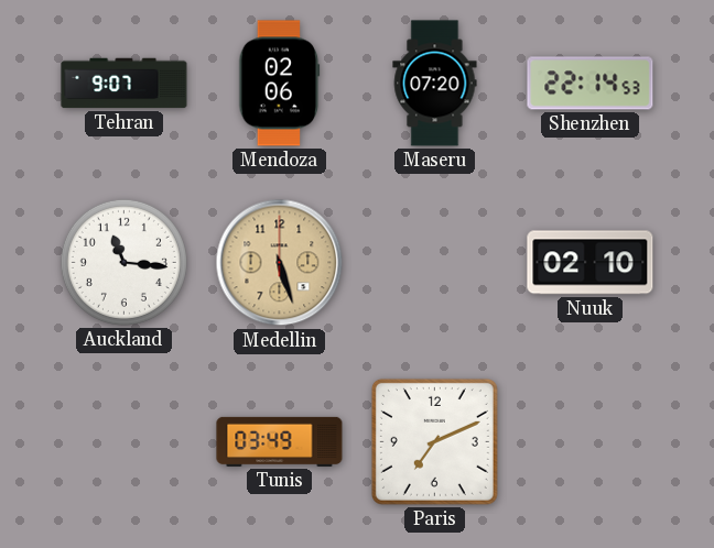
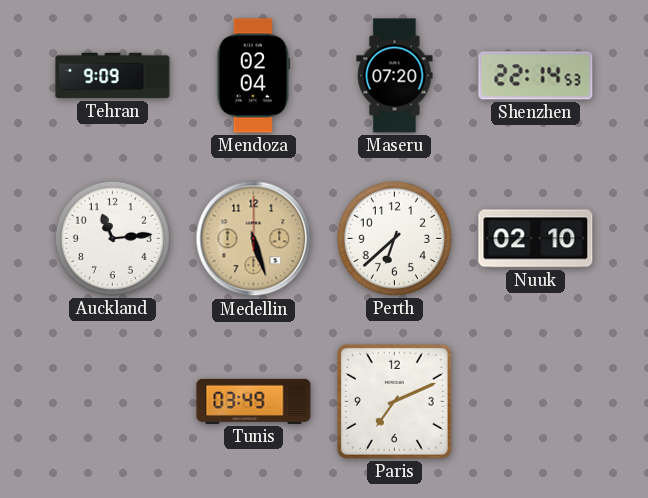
Tehran: 9:07 -> 9:09 (113, 76)
Mendoza: 02:06 -> 02:04 (254, 76)
Auckland: 11:16 -> 11:14 (112, 238)
Perth: none -> 6:38 (394, 238)
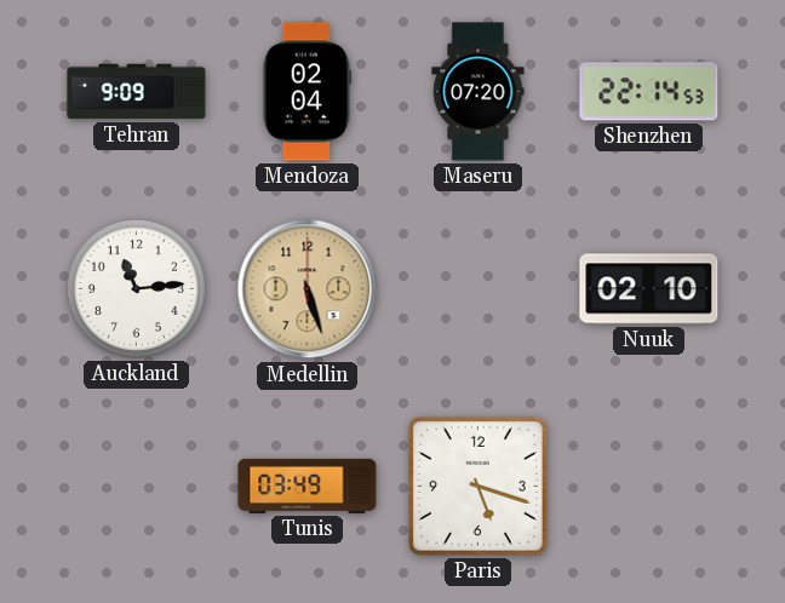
Perth: 6:38 -> none (394, 238)
Paris: 7:11 -> 5:18 (477, 486)
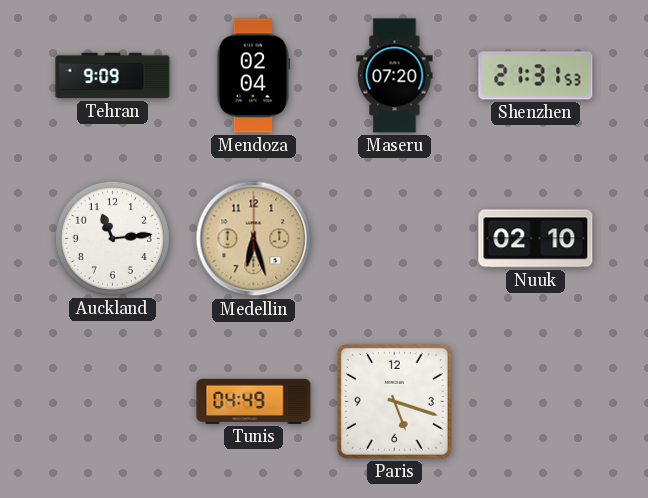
Shenzhen: 22:14 -> 21:31 (536, 76)
Medellin: 5:27 -> 6:27 (254, 239)
Tunis: 03:49 -> 04:49 (254, 401)
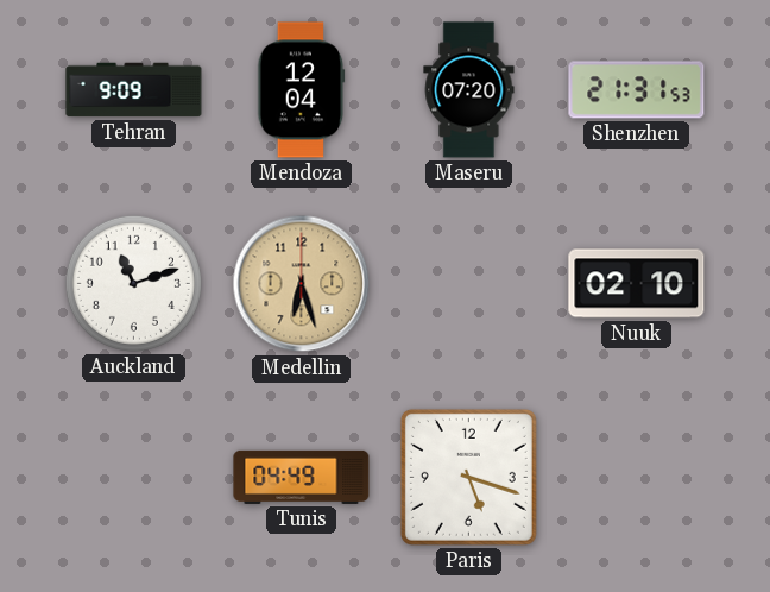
Mendoza: 02:04 -> 12:04 (302, 90)
Auckland: 11:14 -> 11:12 (133, 283)
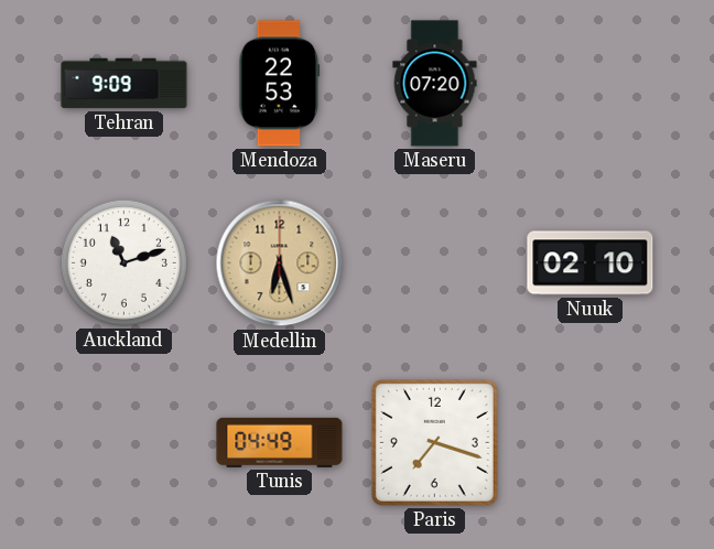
Mendoza: 12:04 -> 22:53 (280, 84)
Shenzhen: 21:31 -> none (637, 90)
Paris: 5:18 -> 7:18 (434, 442)
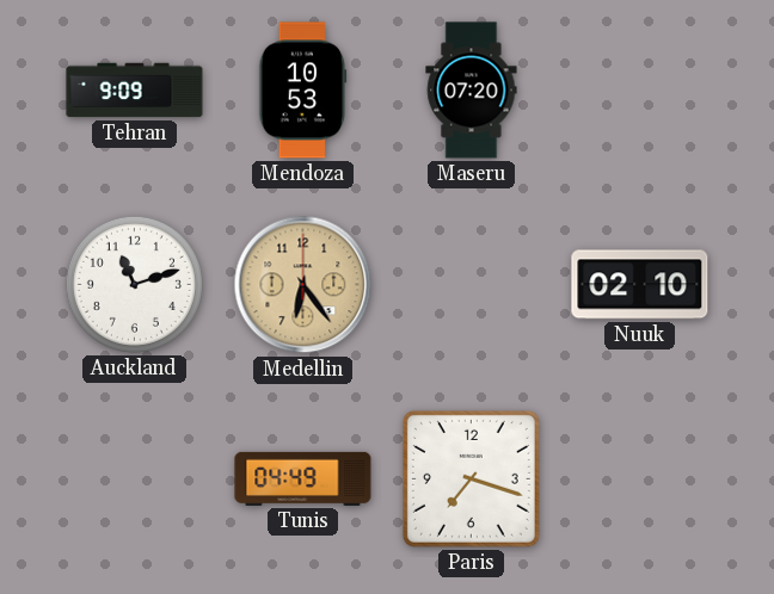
Mendoza: 22:53 -> 10:53 (303, 91)
Medellin: 6:27 -> 6:24 (303, 285)
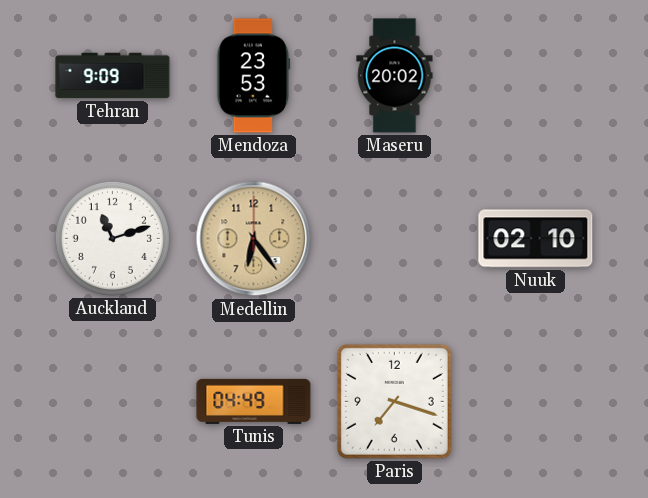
Mendoza: 10:53 -> 23:53 (254, 76)
Maseru: 07:20 -> 20:02 (395, 76)
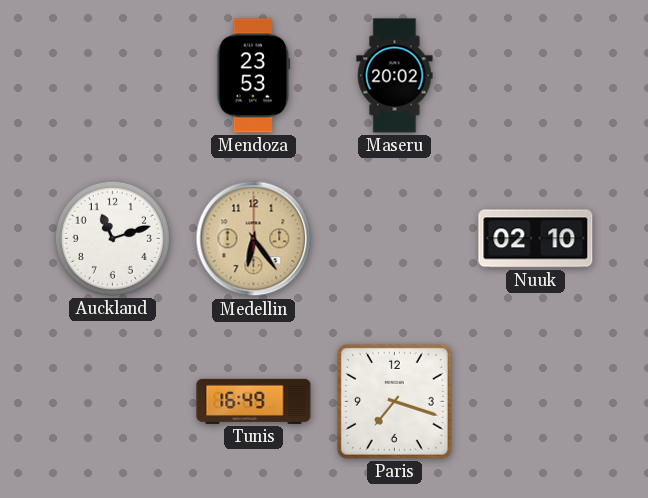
Tehran: 9:09 -> none (113, 76)
Tunis: 04:49 -> 16:49 (254, 401)
